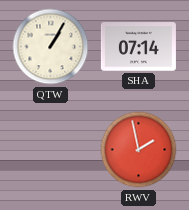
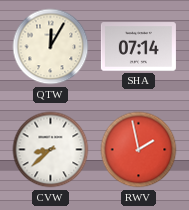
QTW: 1:05 -> 12:05 (51, 47)
CVW: none -> 8:38 (51, 150)
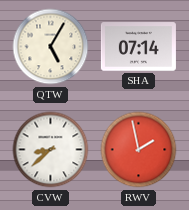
QTW: 12:05 -> 5:05 (51, 47)
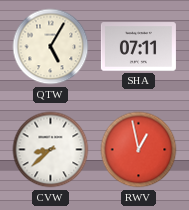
SHA: 07:14 -> 07:11 (138, 47)
RWV: 1:58 -> 12:58 (139, 150)
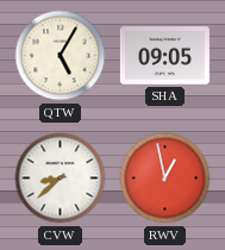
SHA: 07:11 -> 09:05 (164, 56)
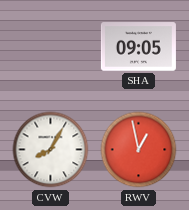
QTW: 5:05 -> none (61, 56)
CVW: 8:38 -> 8:05 (51, 150)
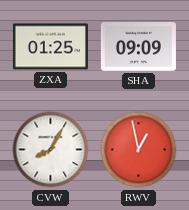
ZXA: none -> 01:25 (50, 47)
SHA: 09:05 -> 09:09 (138, 47)
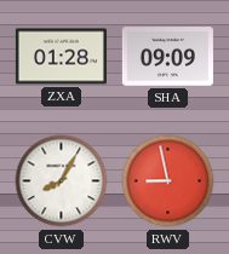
ZXA: 01:25 -> 01:28 (61, 57)
RWV: 12:58 -> 8:58 (168, 181)
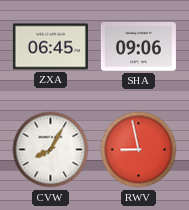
ZXA: 01:28 -> 06:45 (50, 47)
SHA: 09:09 -> 09:06 (138, 47)
